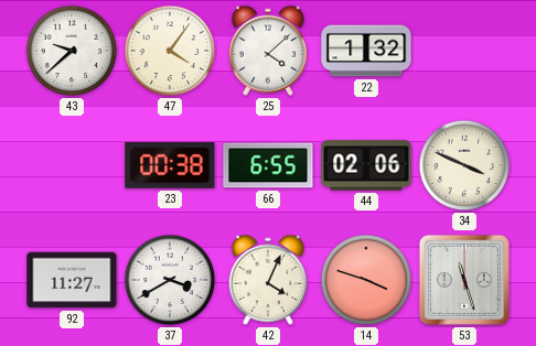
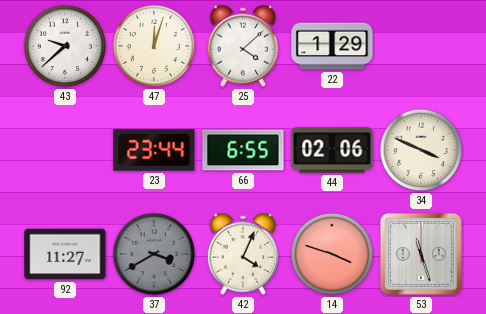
47: 4:06 -> 12:03 (154, 46)
22: 1:32 -> 1:29 (332, 46)
23: 00:38 -> 23:44 (154, 151)
37 dial: white -> grey (154, 254)
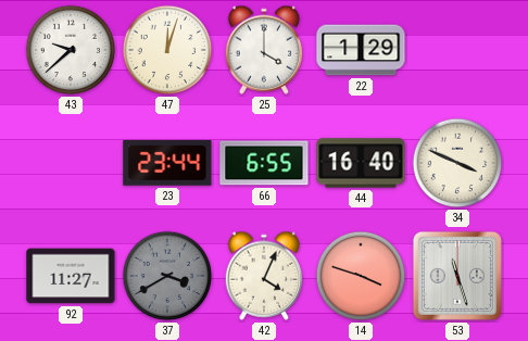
25: 4:08 -> 4:00 (264, 50)
44: 02:06 -> 16:40 (361, 163)
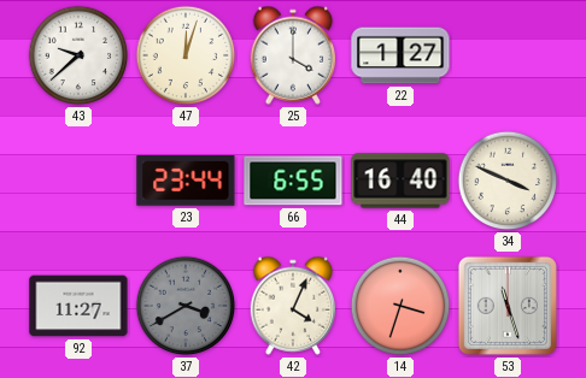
22: 1:29 -> 1:27 (400, 55)
14: 3:48 -> 3:33 (400, 306)
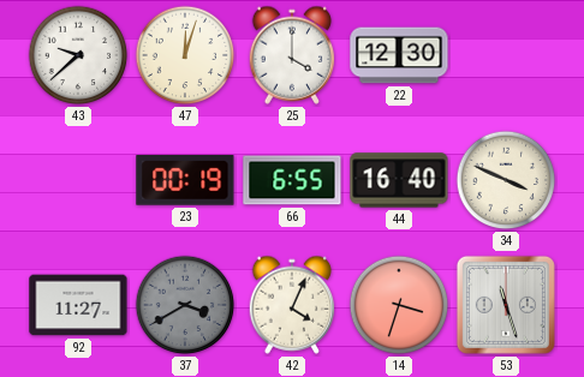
22: 1:27 -> 12:30 (399, 55)
23: 23:44 -> 00:19 (185, 181)
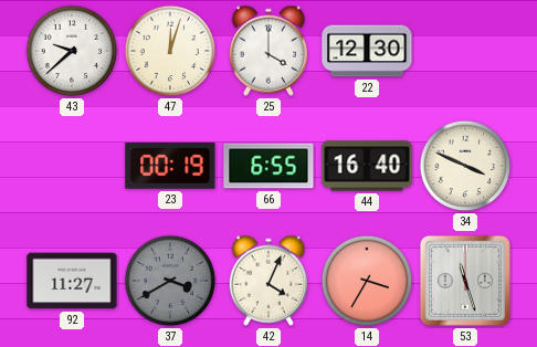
14: 3:33 -> 3:35 (367, 281)
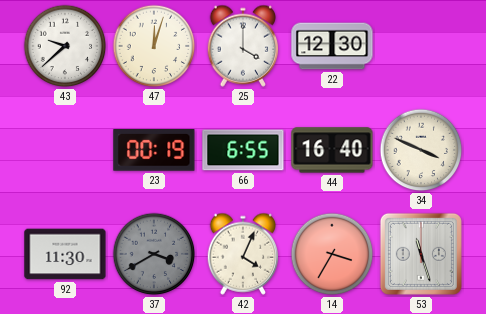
92: 11:27 -> 11:30 (65, 254)
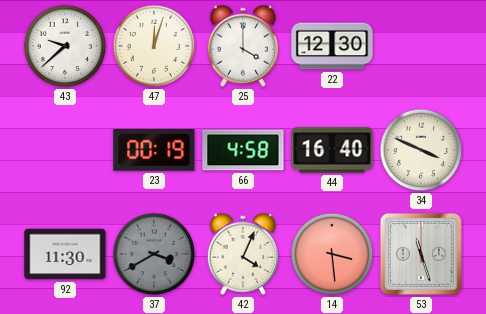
66: 6:55 -> 4:58 (243, 150)
14: 3:35 -> 3:29 (332, 254)
